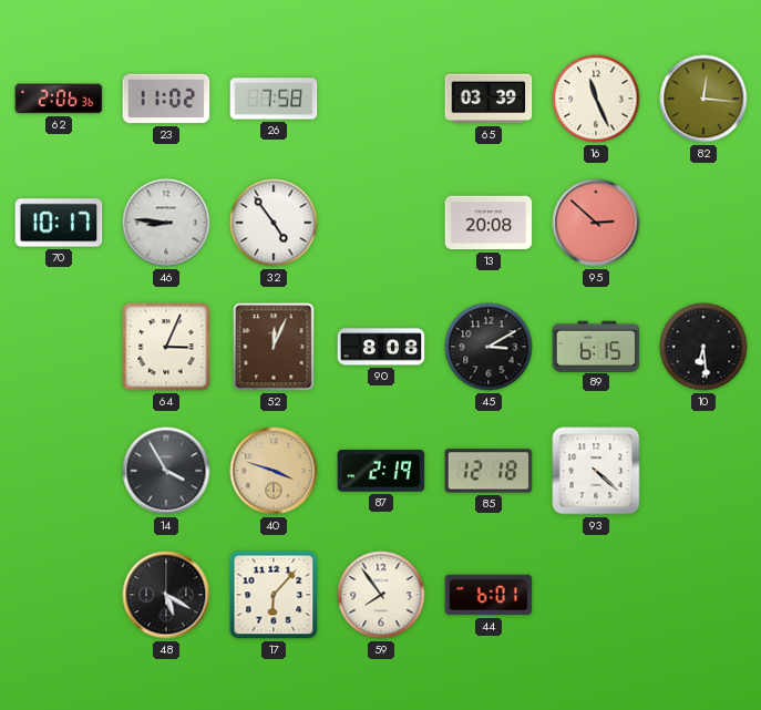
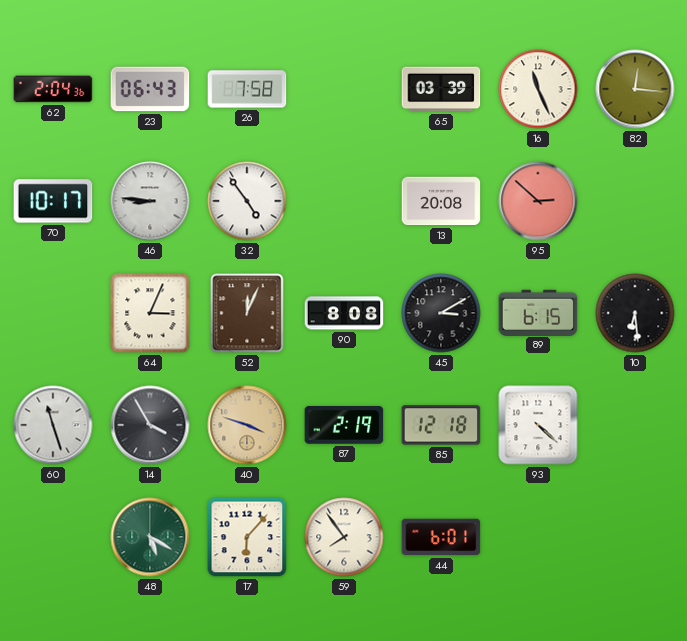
62: 2:06 -> 2:04 (53, 89)
23: 11:02 -> 06:43 (150, 89)
60: none -> 11:27 (53, 425)
48 dial: black -> green (150, 537)
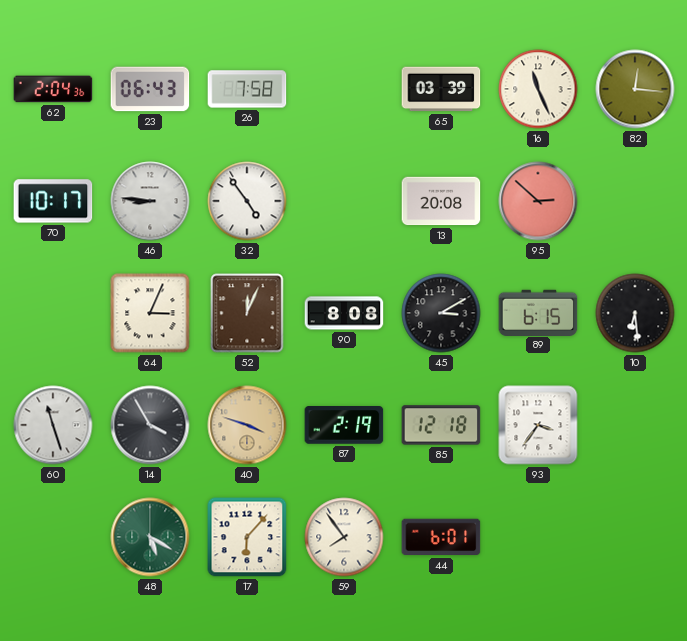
93: 4:22 -> 3:36 (538, 425)
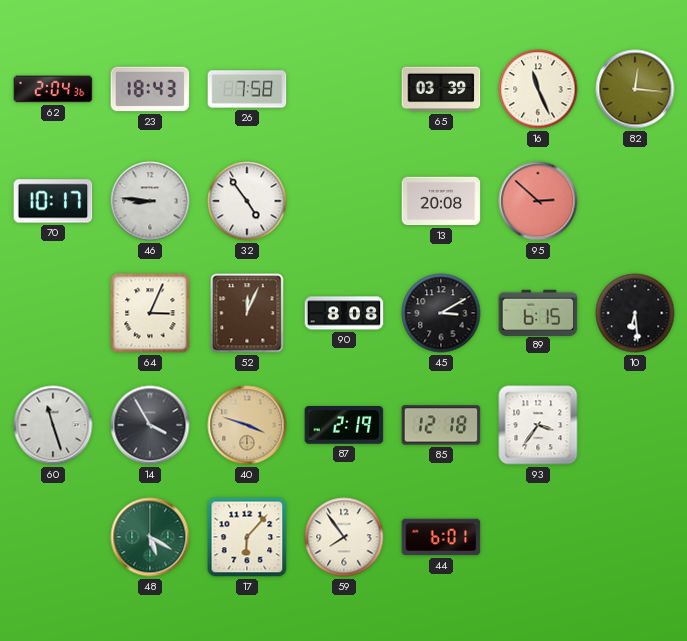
23: 06:43 -> 18:43 (150, 89)
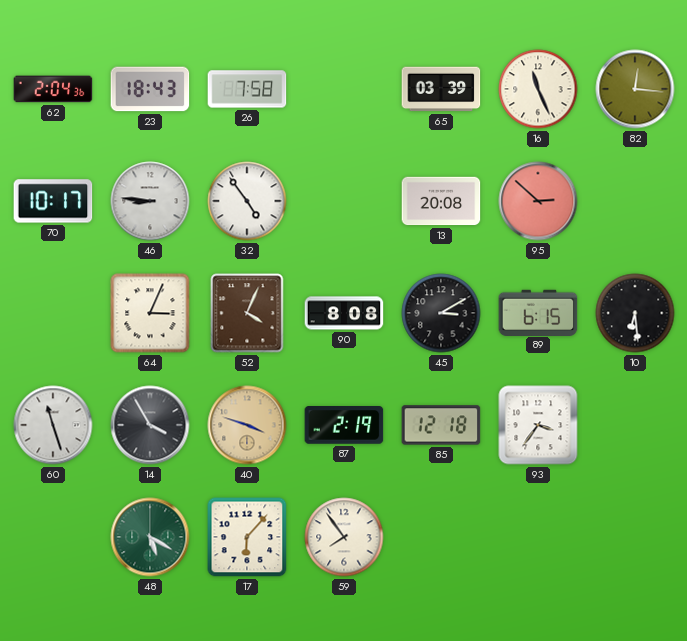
52: 12:04 -> 4:04 (247, 313)
44: 6:01 -> none (441, 537)
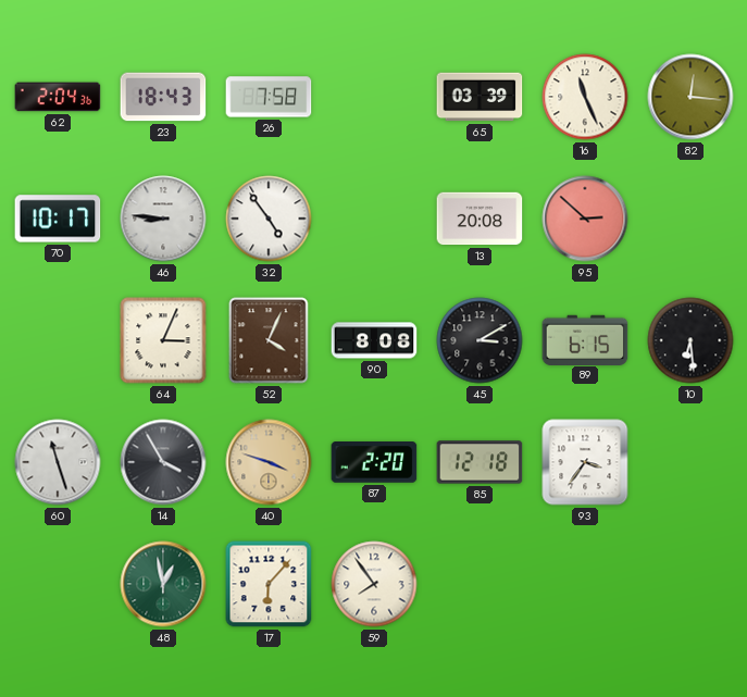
87: 2:19 -> 2:20 (374, 462)
48: 5:20 -> 12:58 (163, 584)
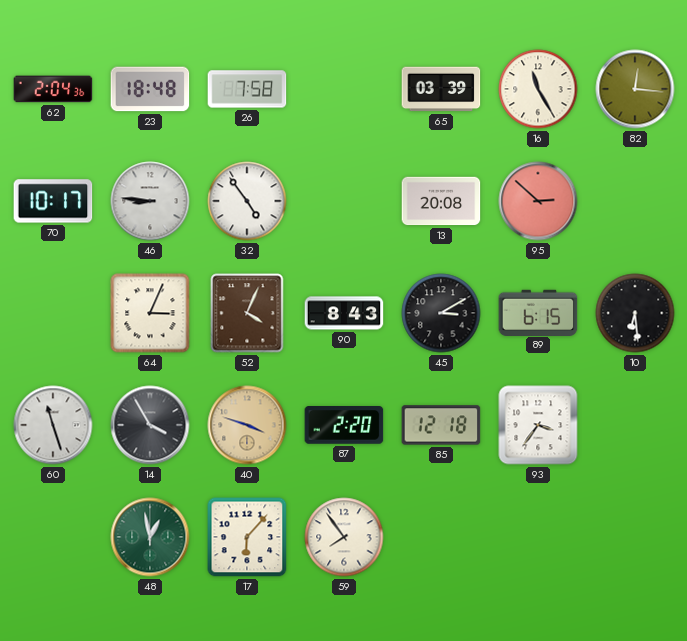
23: 18:43 -> 18:48 (150, 89)
16: 11:26 -> 11:25 (538, 89)
90: 8:08 -> 8:43 (344, 313)
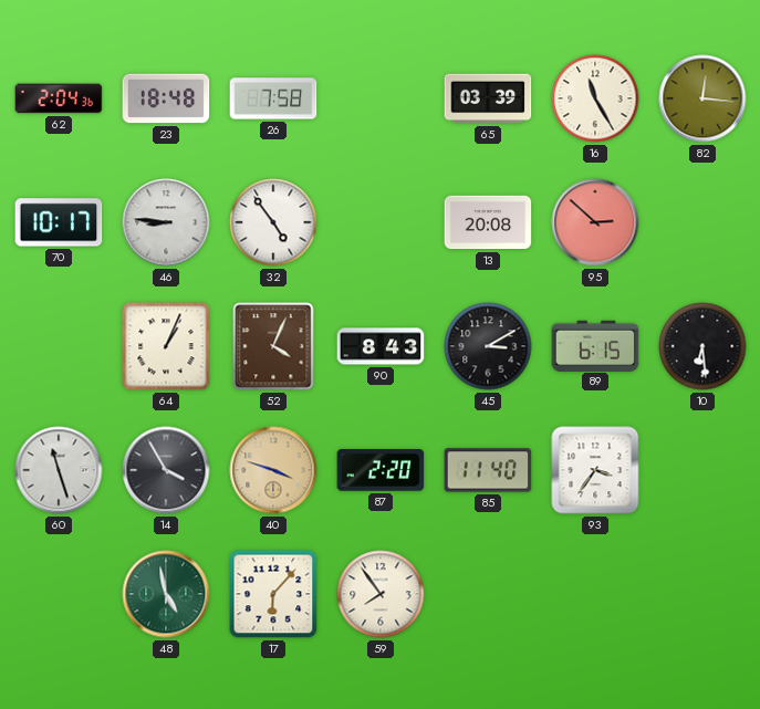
64: 3:04 -> 1:04 (166, 346)
85: 12:18 -> 11:40 (488, 470)
48: 12:58 -> 4:58 (166, 594)
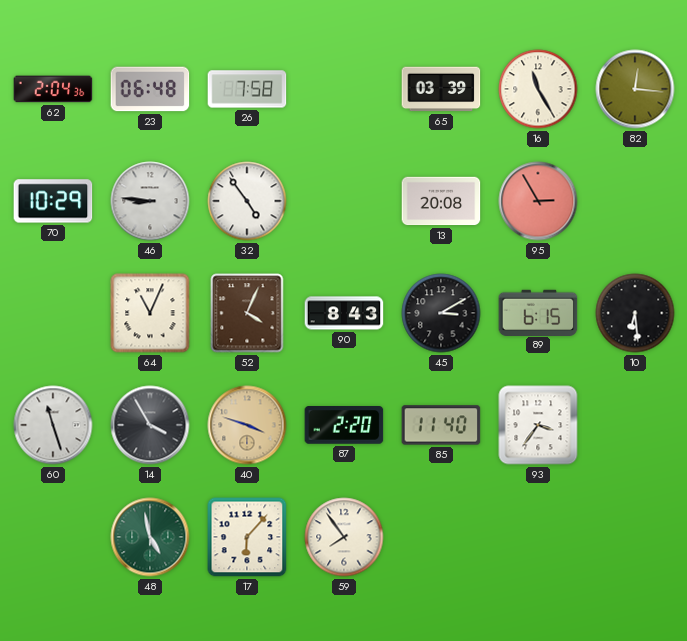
23: 18:48 -> 06:48 (150, 89)
70: 10:17 -> 10:29 (53, 201)
95: 2:52 -> 2:55 (538, 201)
64: 1:04 -> 11:04 (150, 313)
